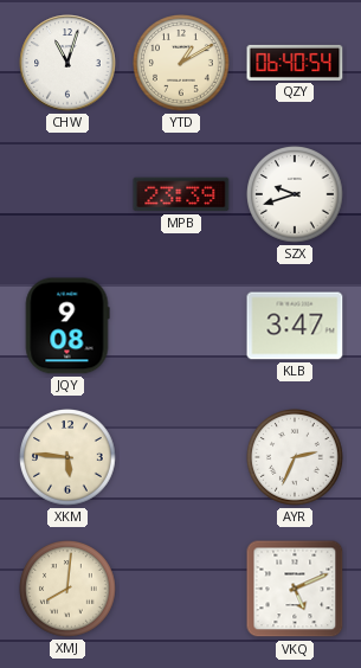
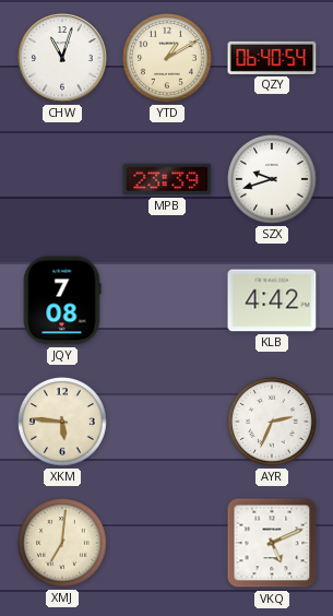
JQY: 9:08 -> 7:08 (62, 300)
KLB: 3:47 -> 4:42 (272, 300)
XMJ: 8:01 -> 7:01 (62, 543)
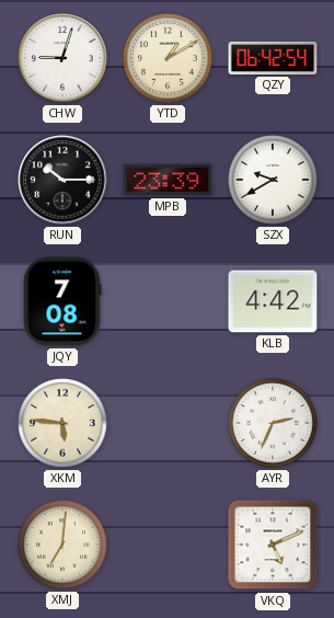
CHW: 11:03 -> 9:03 (62, 58)
QZY: 06:40 -> 06:42 (273, 58)
RUN: none -> 10:15 (62, 180)
SZX: 9:42 -> 9:40 (273, 180)
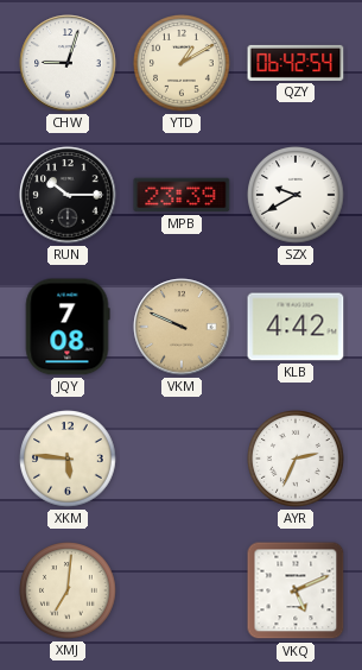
VKM: none -> 9:49 (182, 327)
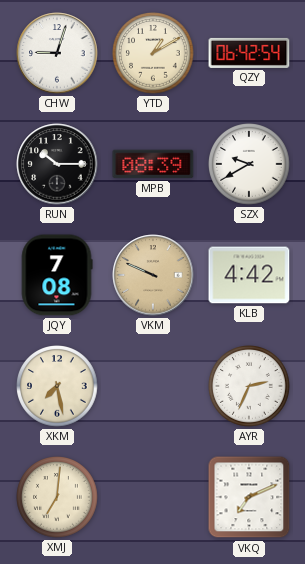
MPB: 23:39 -> 08:39 (153, 164)
XKM: 5:46 -> 7:28 (57, 386)
VKQ: 5:11 -> 7:11 (249, 497)
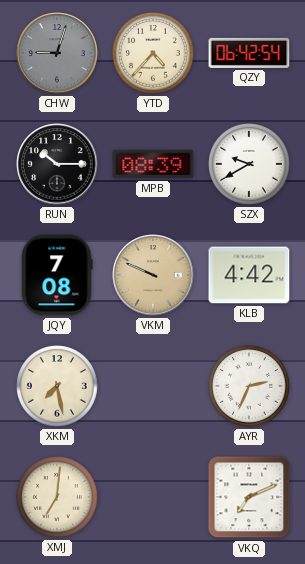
CHW dial: white -> grey (57, 53)
YTD: 1:10 -> 4:37 (153, 53)
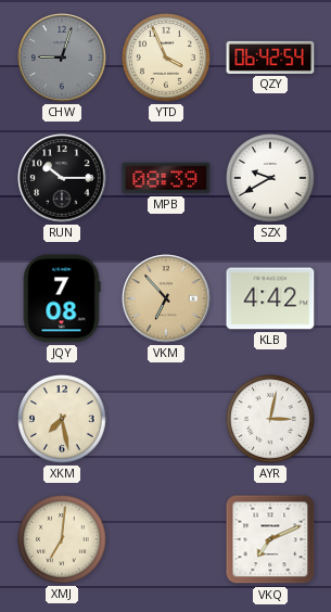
YTD: 4:37 -> 3:56 (166, 58)
VKM: 9:49 -> 6:53 (166, 298)
AYR: 2:34 -> 3:02 (270, 419)
